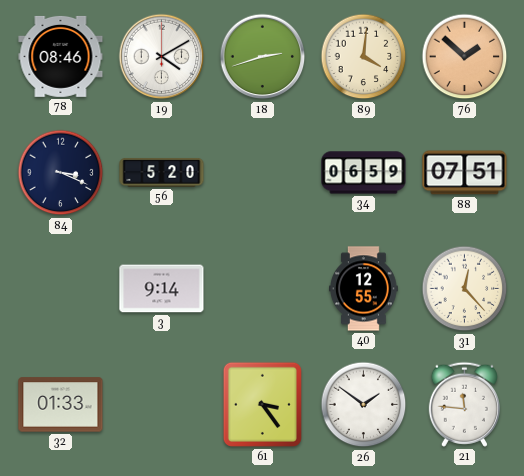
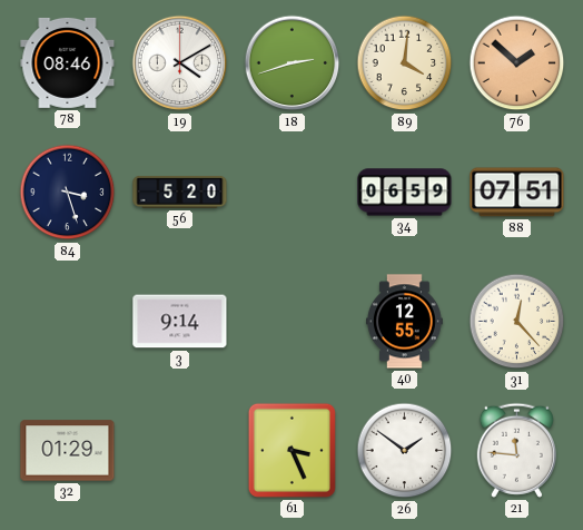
84: 3:19 -> 3:27 (68, 193)
32: 01:33 -> 01:29 (68, 451)
61: 3:24 -> 3:26 (291, 450)
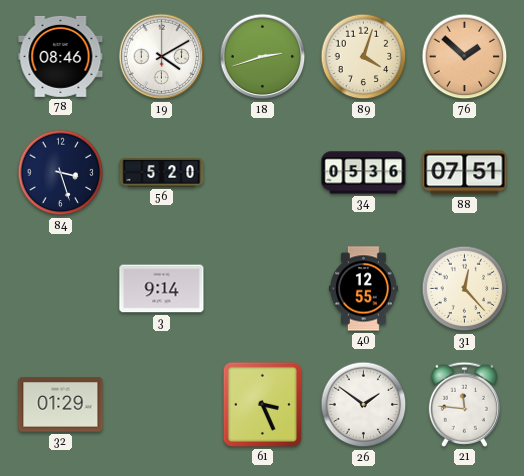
89: 4:01 -> 4:03 (364, 57)
34: 06:59 -> 05:36 (364, 173)
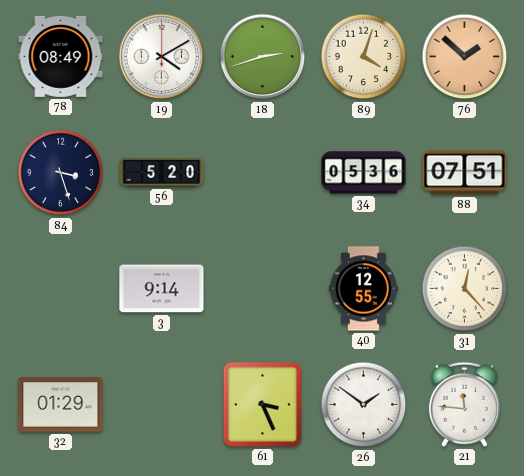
78: 08:46 -> 08:49 (61, 56)
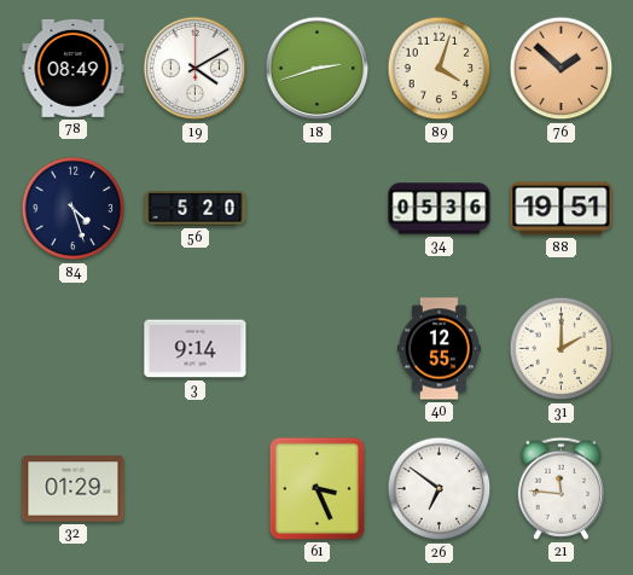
84: 3:27 -> 4:27 (74, 209)
88: 07:51 -> 19:51 (562, 209)
31: 12:23 -> 2:00 (562, 349)
26: 1:51 -> 6:51 (440, 489)
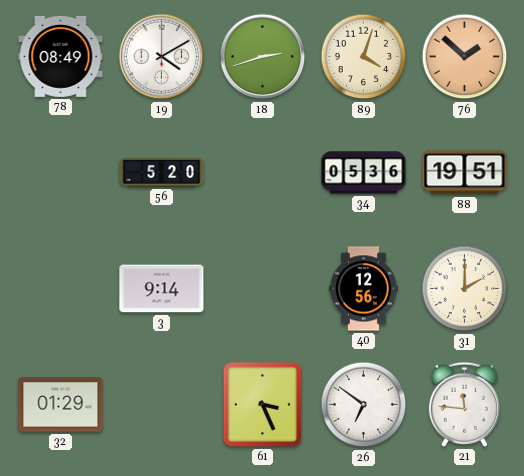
84: 4:27 -> none (74, 209)
40: 12:55 -> 12:56 (363, 289)
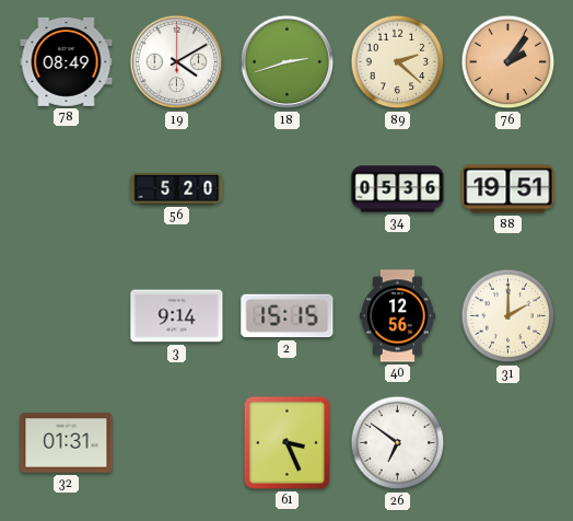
89: 4:03 -> 2:22 (398, 62)
76: 1:52 -> 2:06 (508, 62)
2: none -> 15:15 (288, 316)
32: 01:29 -> 01:31 (67, 443)
21: 11:46 -> none (464, 404)
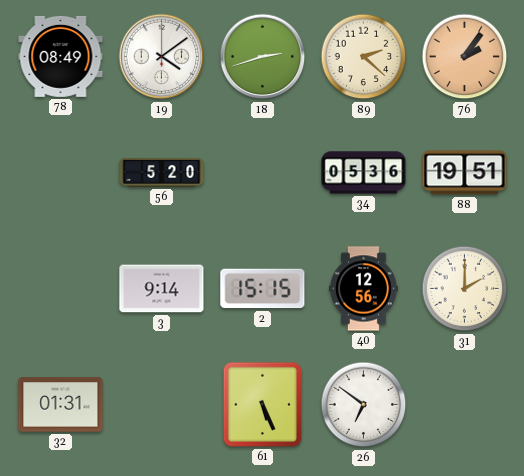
19: 4:10 -> 4:09 (162, 57)
61: 3:26 -> 5:26 (262, 404)
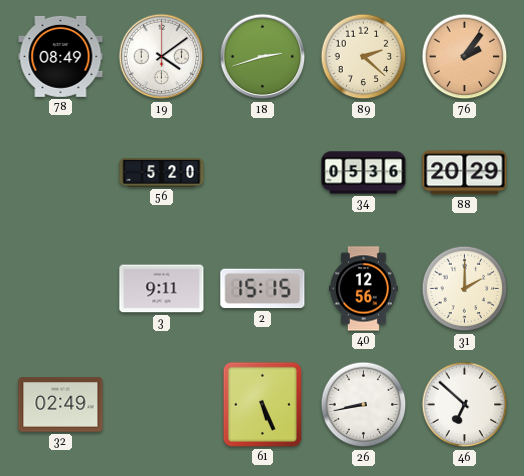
88: 19:51 -> 20:29 (465, 173)
3: 9:14 -> 9:11 (162, 289)
32: 01:31 -> 02:49 (61, 405)
26: 6:51 -> 8:43 (364, 405)
46: none -> 6:52 (465, 405)
